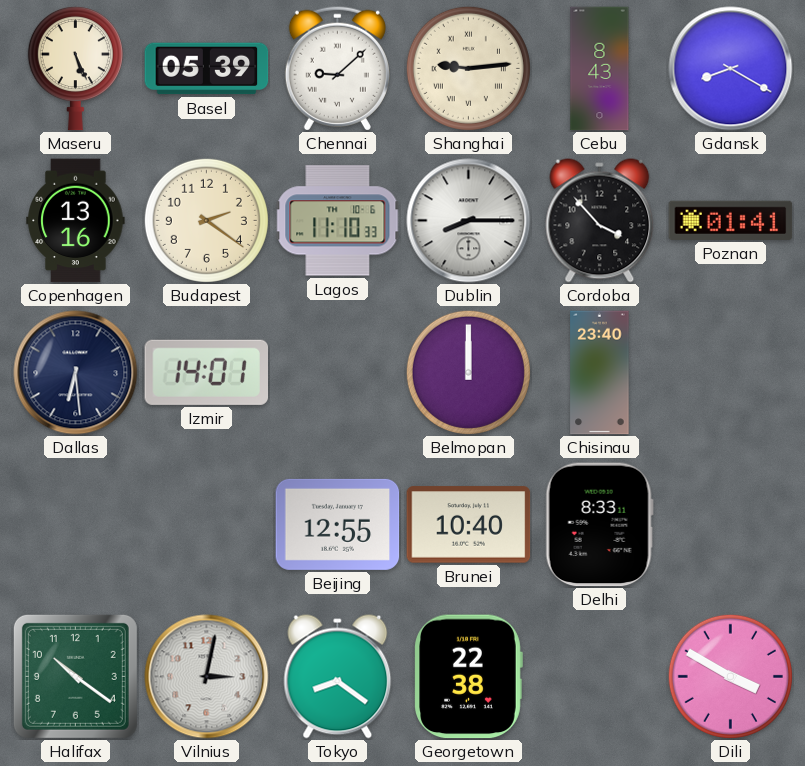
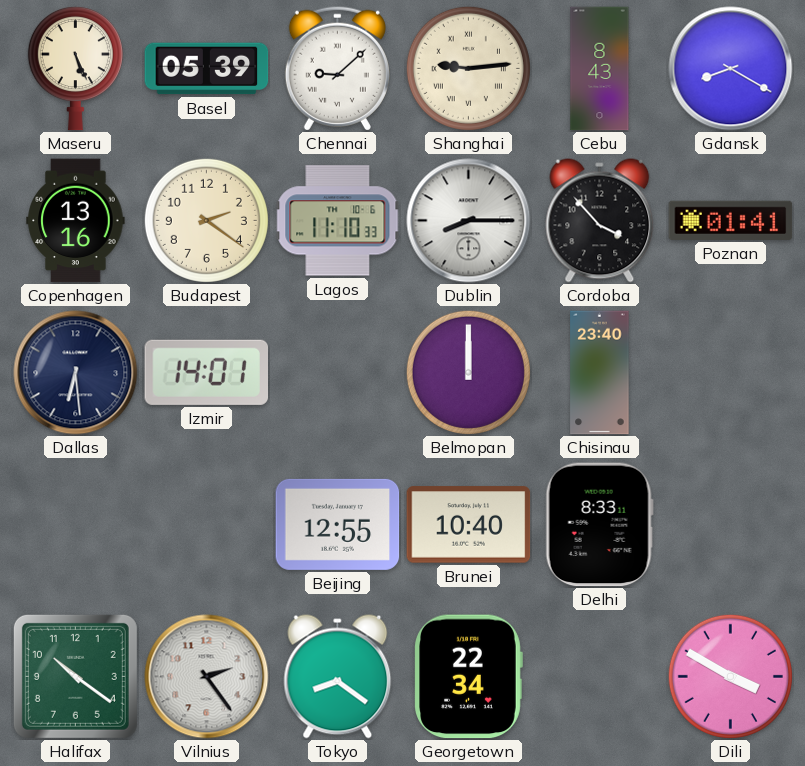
Vilnius: 3:02 -> 2:24 (207, 677)
Georgetown: 22:38 -> 22:34 (468, 677)
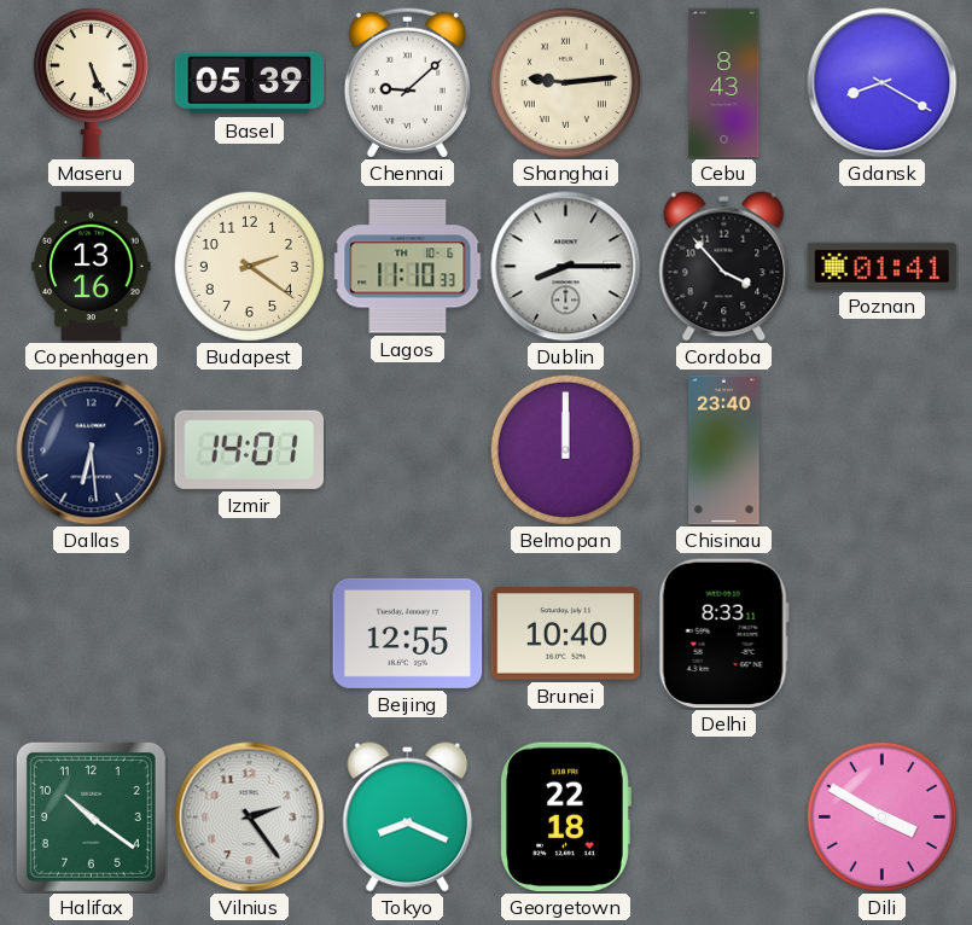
Tokyo: 8:21 -> 8:19 (408, 818)
Georgetown: 22:34 -> 22:18 (565, 818)
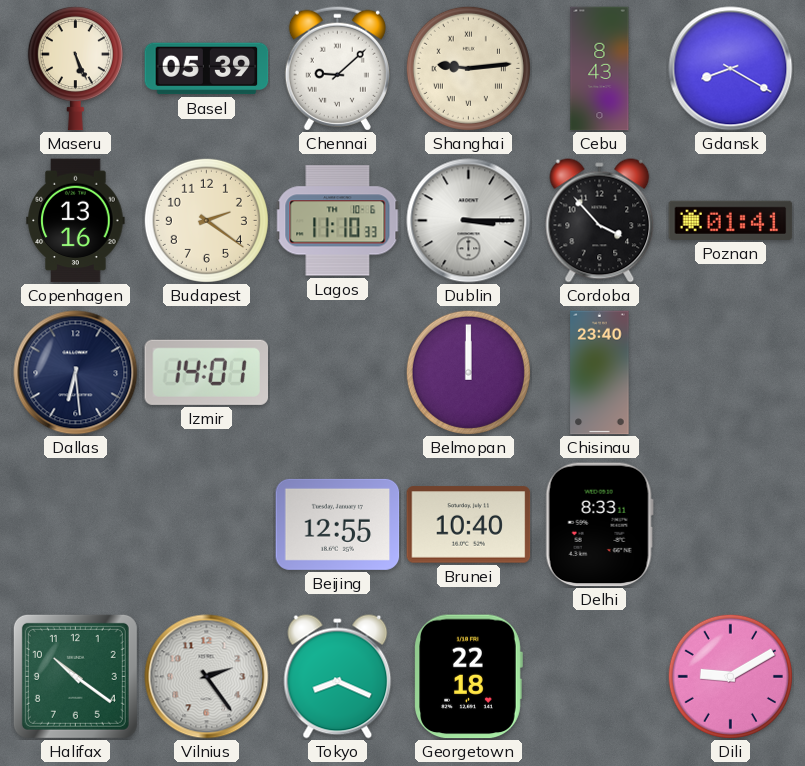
Dublin: 8:15 -> 3:15 (469, 221)
Dili: 3:50 -> 9:10 (730, 676)
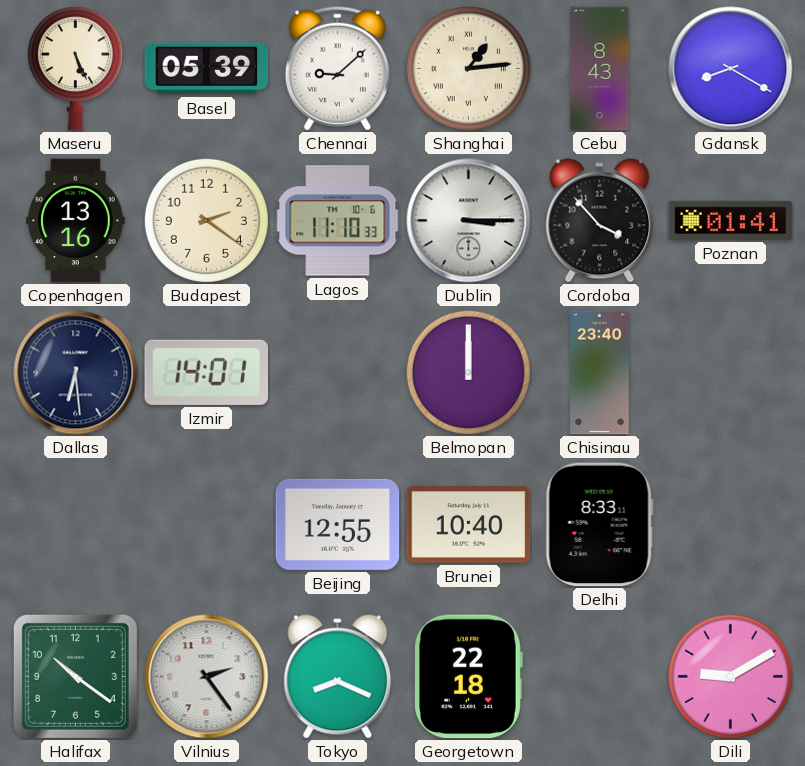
Shanghai: 9:14 -> 1:14 (468, 68)
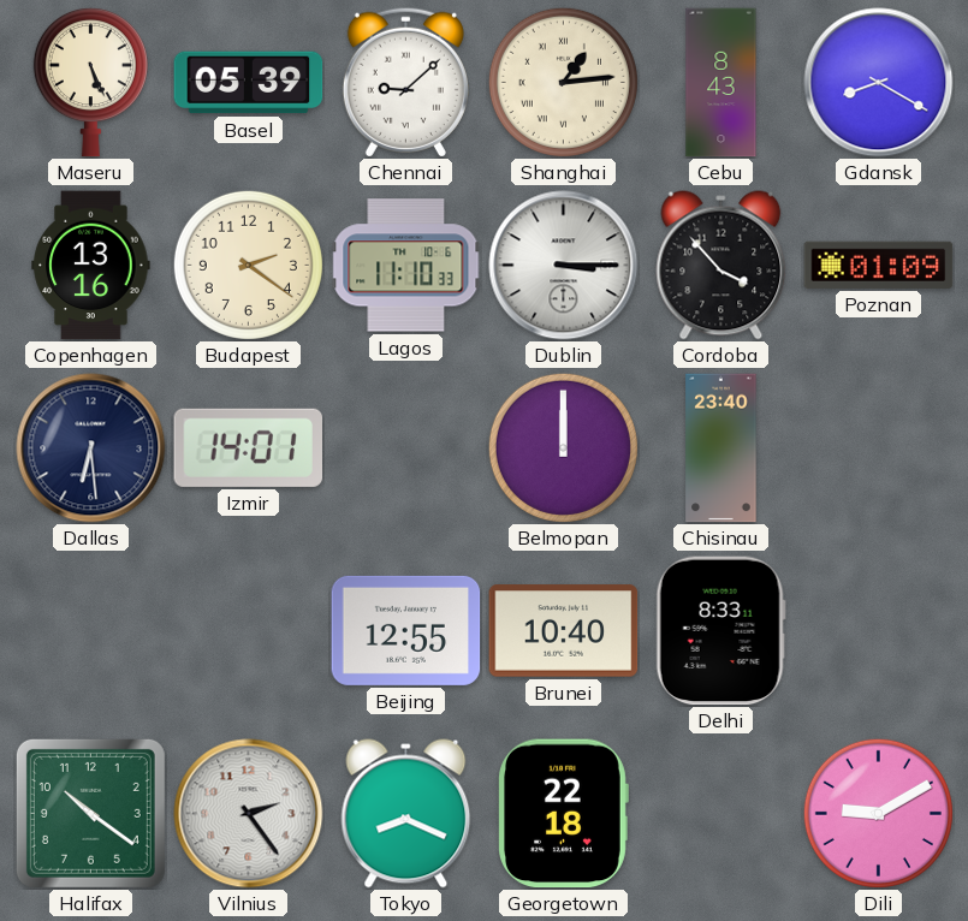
Poznan: 01:41 -> 01:09 (879, 265)
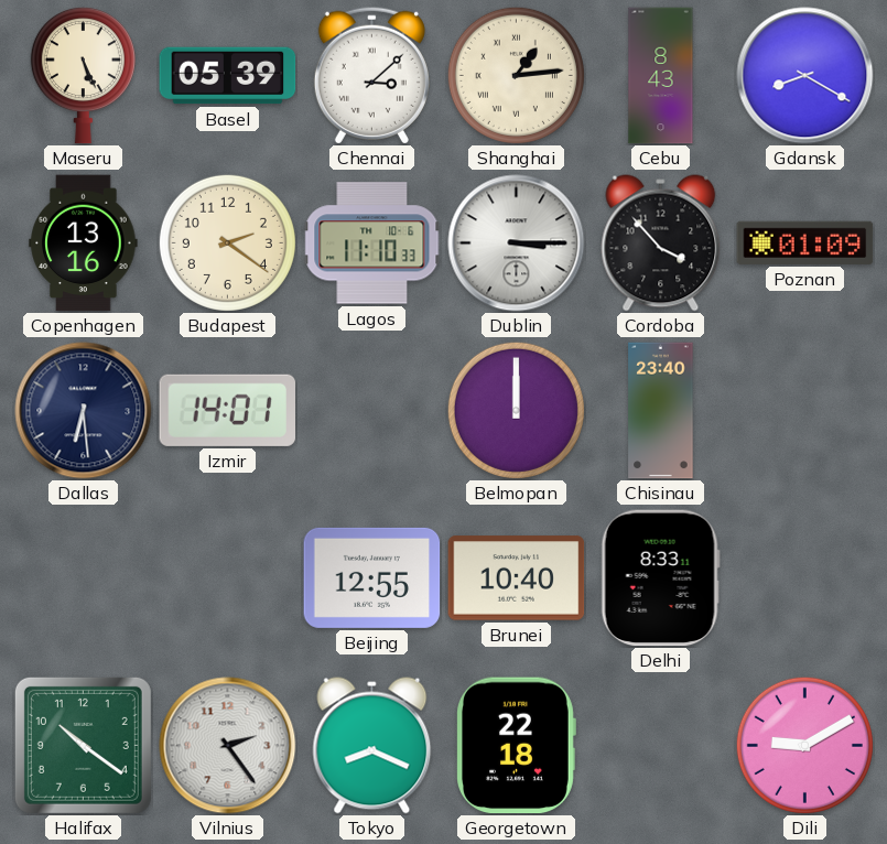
Chennai: 9:08 -> 3:08 (371, 75)
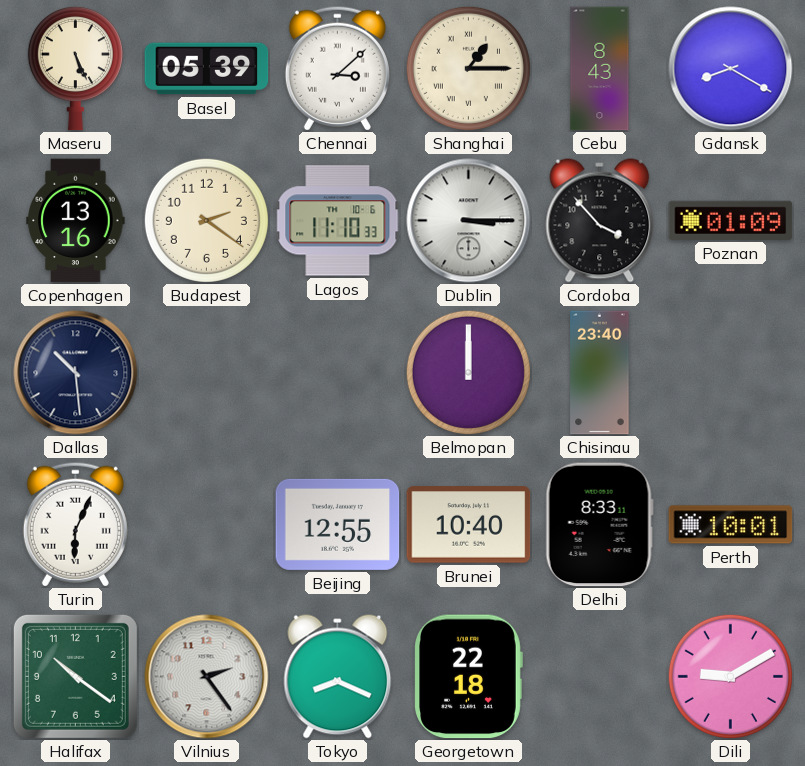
Shanghai: 1:14 -> 1:15 (468, 68)
Dallas: 6:29 -> 10:29 (76, 373)
Izmir: 14:01 -> none (227, 410)
Turin: none -> 6:04 (75, 524)
Perth: none -> 10:01 (731, 525)
